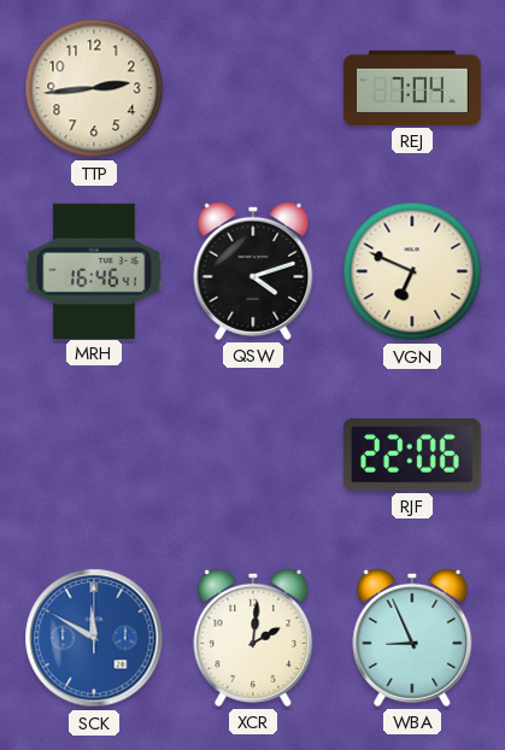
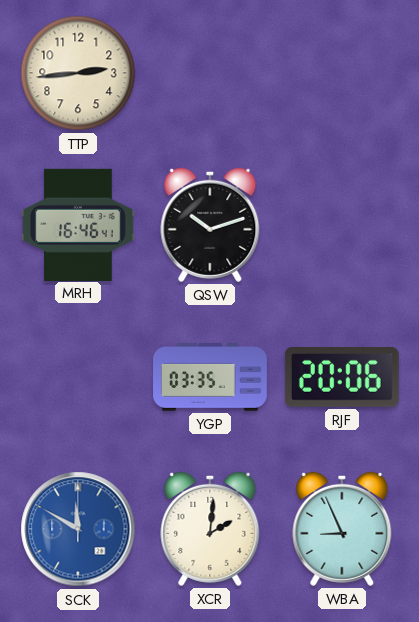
REJ: 7:04 -> none (413, 88)
QSW: 4:12 -> 10:12 (210, 225)
VGN: 6:49 -> none (412, 271)
YGP: none -> 03:35 (210, 378)
RJF: 22:06 -> 20:06 (342, 377)
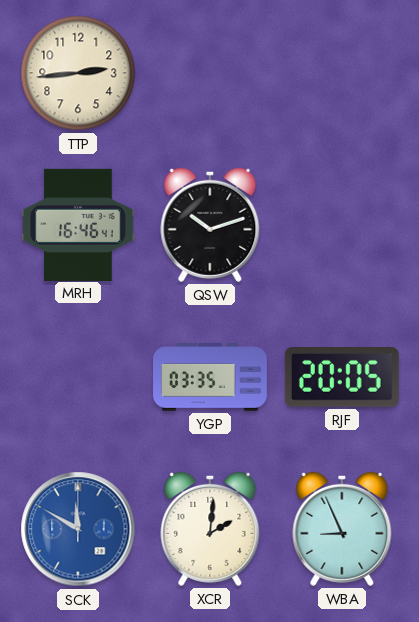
RJF: 20:06 -> 20:05 (342, 377)
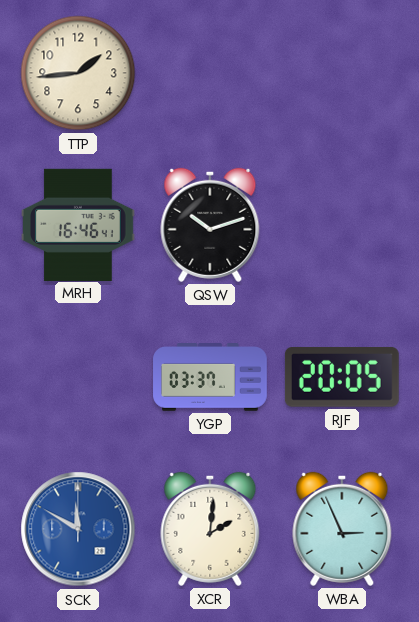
TTP: 2:44 -> 1:44 (78, 73)
YGP: 03:35 -> 03:37 (210, 378)
WBA: 8:56 -> 2:56 (342, 529)
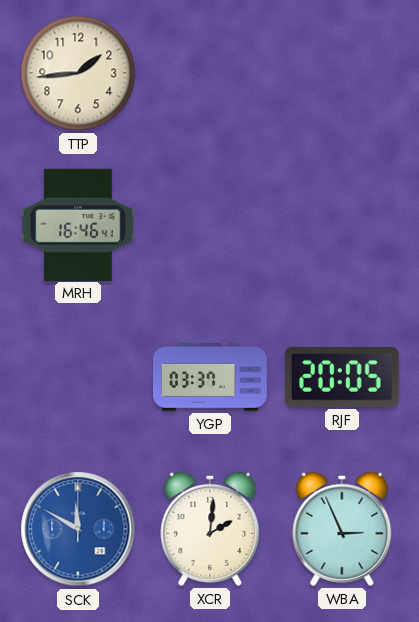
QSW: 10:12 -> none (210, 225)
